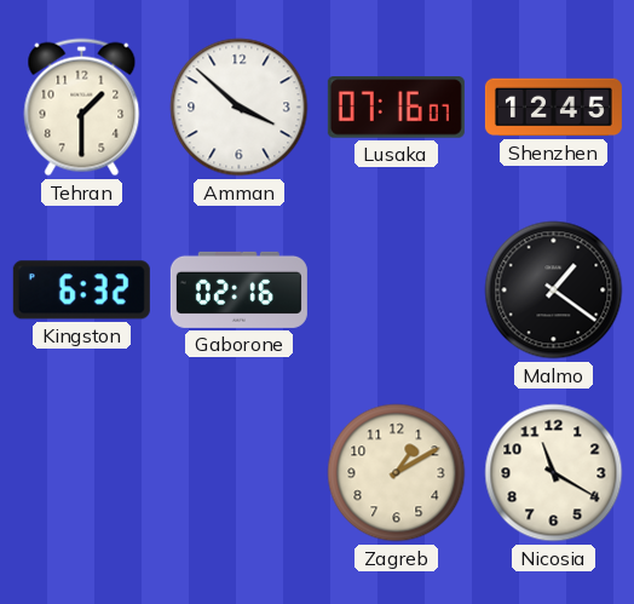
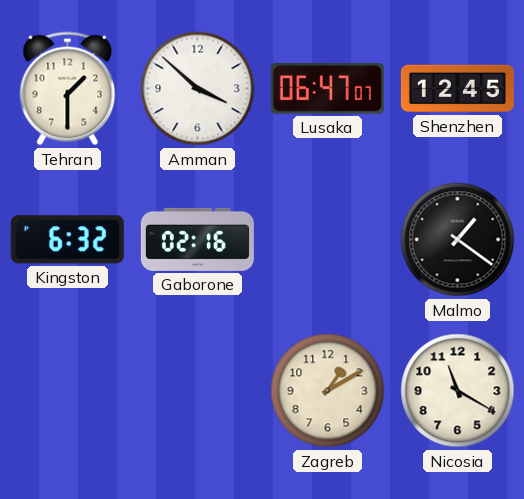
Lusaka: 07:16 -> 06:47 (327, 89)
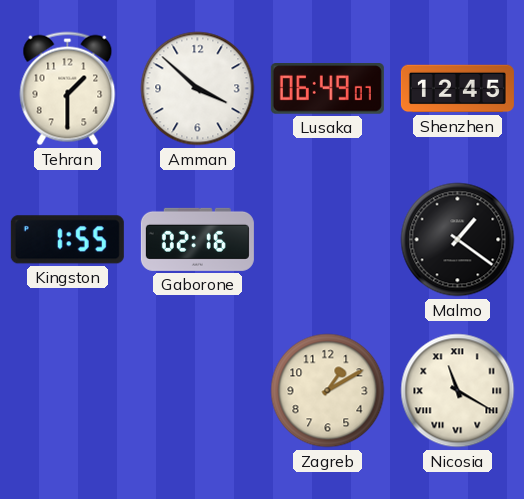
Lusaka: 06:47 -> 06:49 (327, 89)
Kingston: 6:32 -> 1:55 (67, 240)
Nicosia numerals: Arabic -> Roman (458, 391)
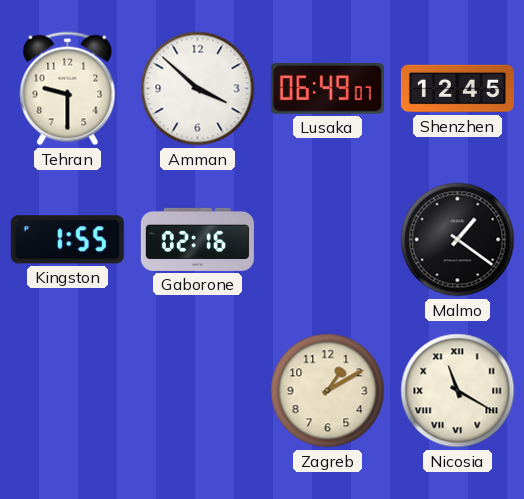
Tehran: 1:30 -> 9:30 (68, 89)
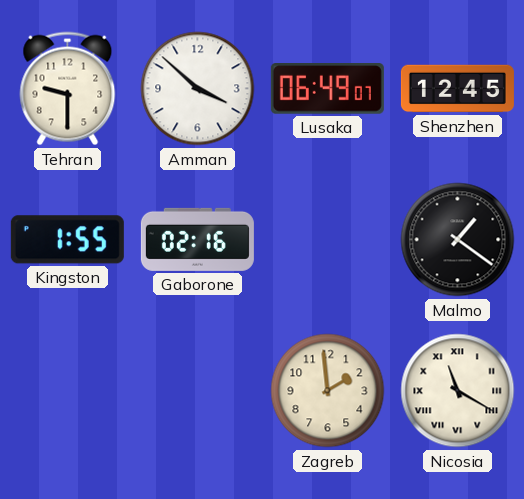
Zagreb: 1:10 -> 1:59 (328, 391)
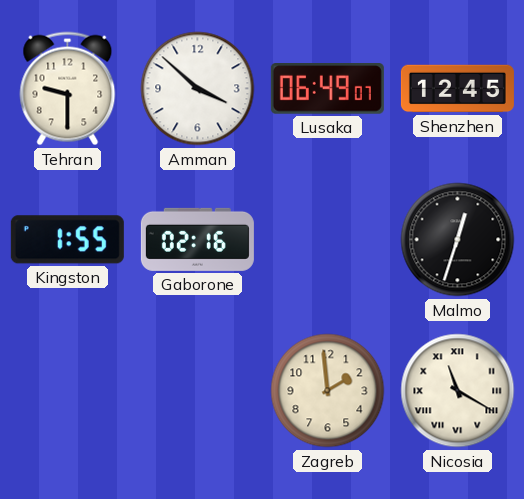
Malmo: 1:21 -> 12:33 (458, 240)
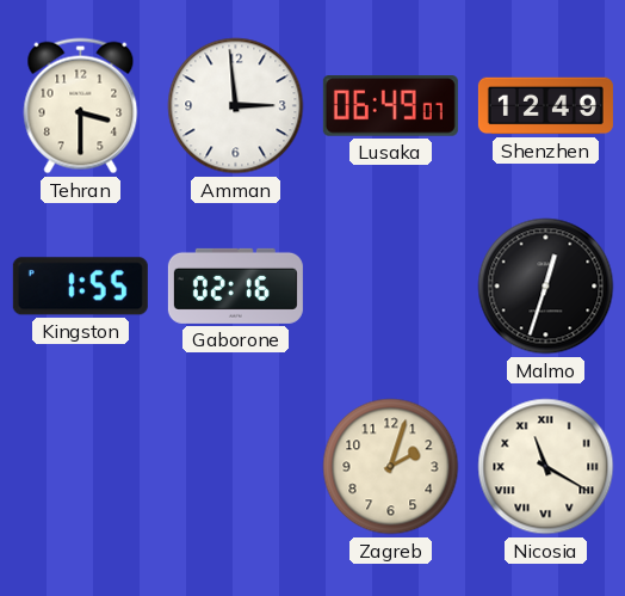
Tehran: 9:30 -> 3:30 (81, 106)
Amman: 3:52 -> 2:59 (236, 106)
Shenzhen: 12:45 -> 12:49 (545, 106)
Zagreb: 1:59 -> 2:03 (391, 467)
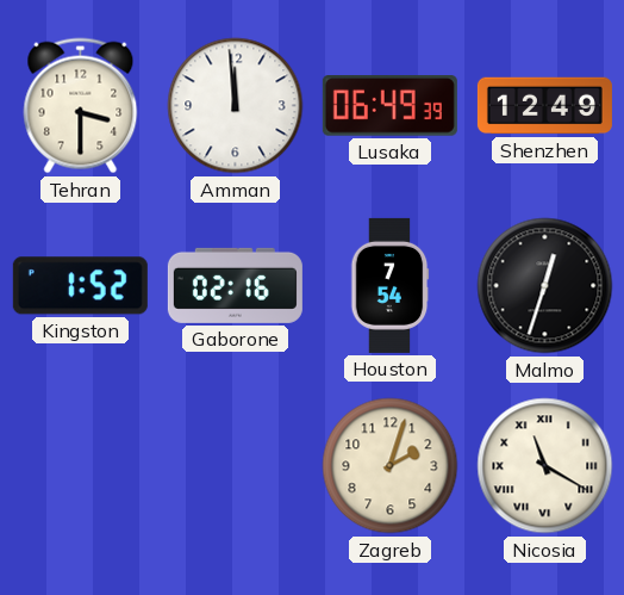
Amman: 2:59 -> 11:59 (236, 106)
Lusaka: 06:49:07 -> 06:49:39 (389, 106)
Kingston: 1:55 -> 1:52 (80, 286)
Houston: none -> 7:54 (389, 285)
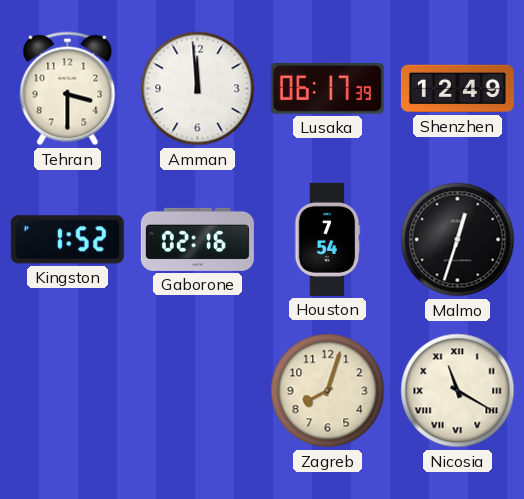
Lusaka: 06:49 -> 06:17 (327, 89)
Zagreb: 2:03 -> 8:03 (328, 391)
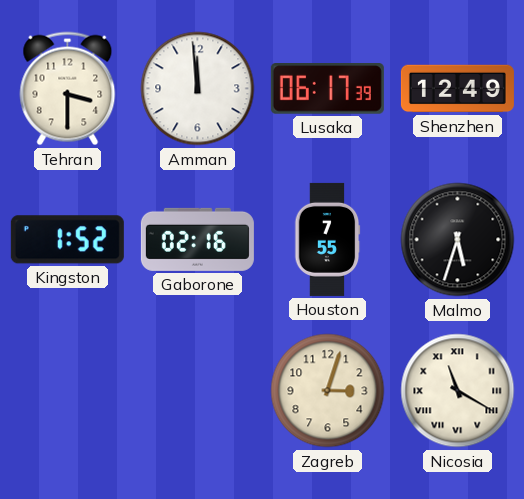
Houston: 7:54 -> 7:55 (327, 239)
Malmo: 12:33 -> 5:33 (458, 240)
Zagreb: 8:03 -> 3:03 (328, 391)
